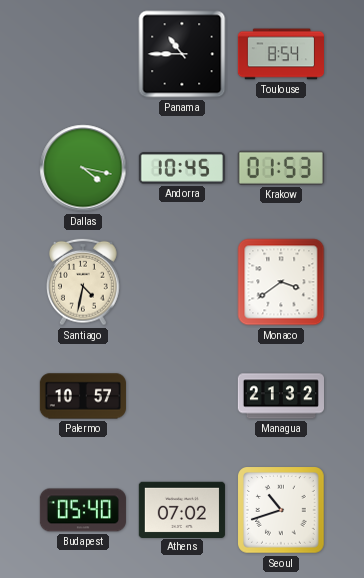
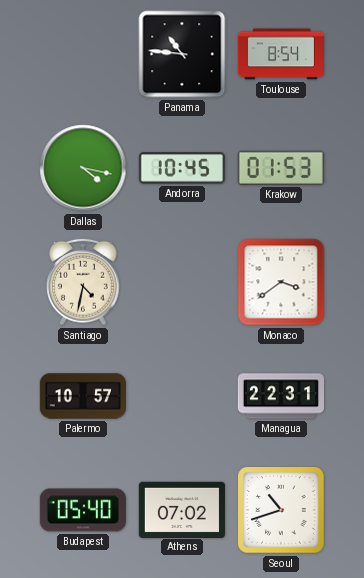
Panama: 10:45 -> 10:46 (182, 54)
Managua: 21:32 -> 22:31 (280, 396)
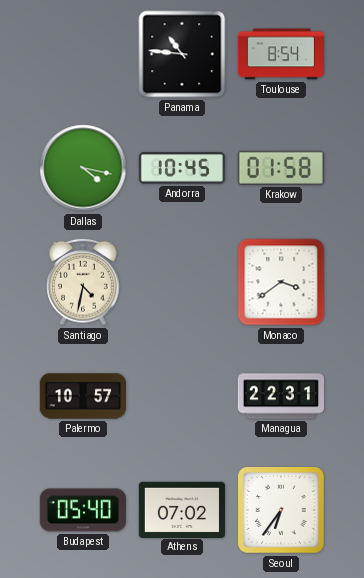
Krakow: 01:53 -> 01:58 (281, 168)
Seoul: 10:42 -> 6:36 (281, 510)
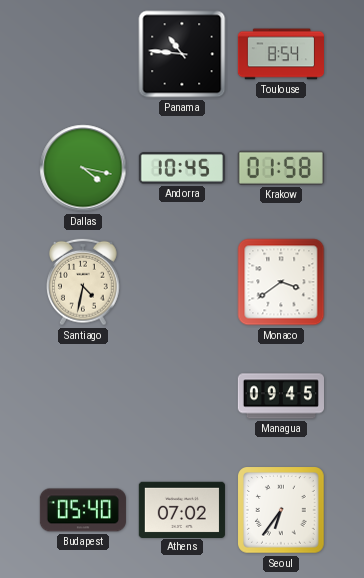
Palermo: 10:57 -> none (83, 396)
Managua: 22:31 -> 09:45 (280, 396)
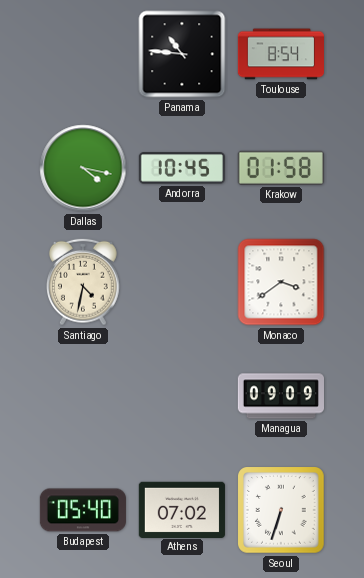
Managua: 09:45 -> 09:09 (280, 396)
Seoul: 6:36 -> 6:33 (281, 510)
